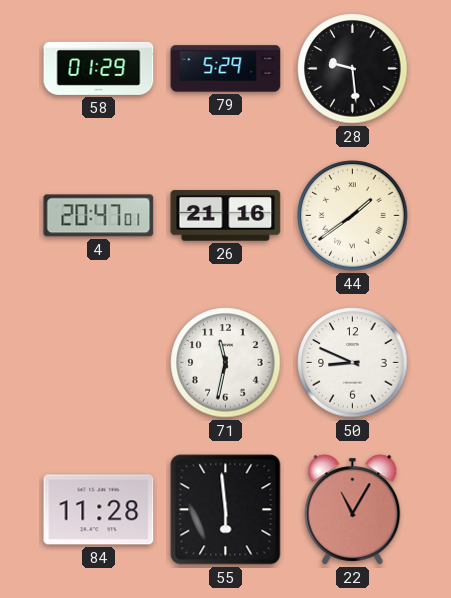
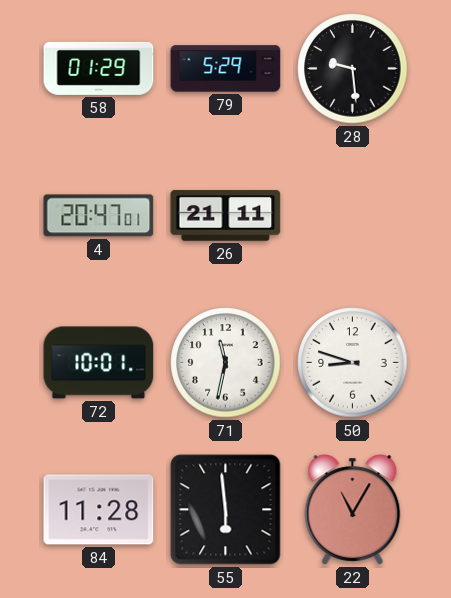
26: 21:16 -> 21:11 (226, 216)
44: 1:39 -> none (353, 216)
72: none -> 10:01 (99, 363)
50: 8:49 -> 8:48 (353, 363)
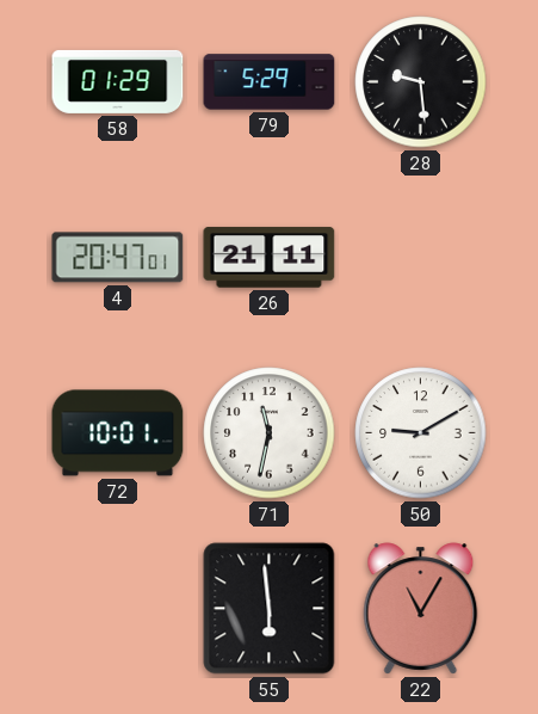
50: 8:48 -> 9:10 (421, 433)
84: 11:28 -> none (99, 510)
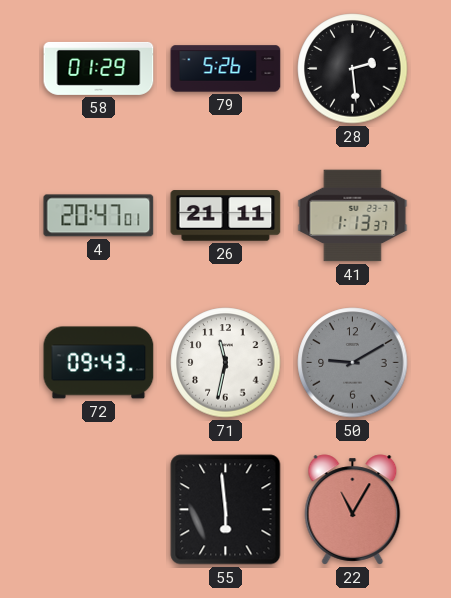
79: 5:29 -> 5:26 (226, 69)
28: 9:29 -> 2:29 (353, 69)
41: none -> 1:13 (353, 216)
72: 10:01 -> 09:43 (99, 363)
50 dial: white -> grey (353, 363)
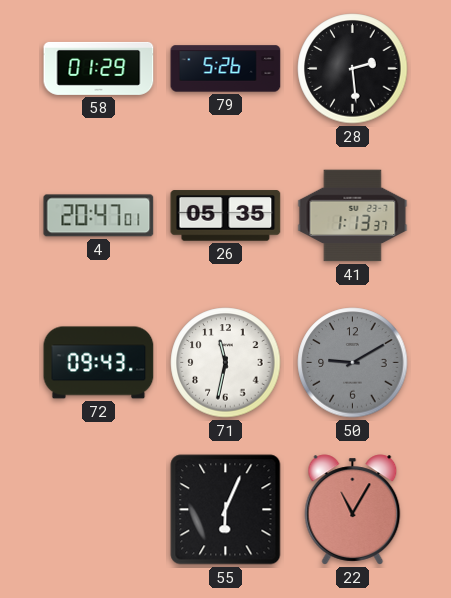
26: 21:11 -> 05:35 (226, 216)
55: 5:59 -> 6:04 (226, 510)
